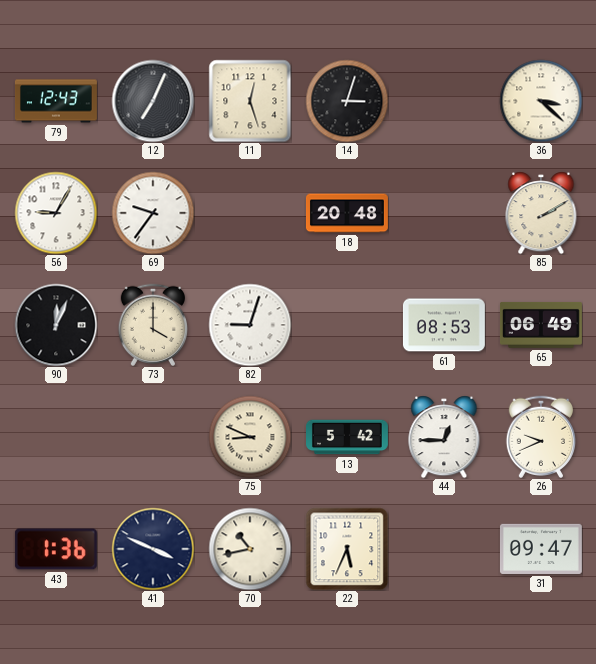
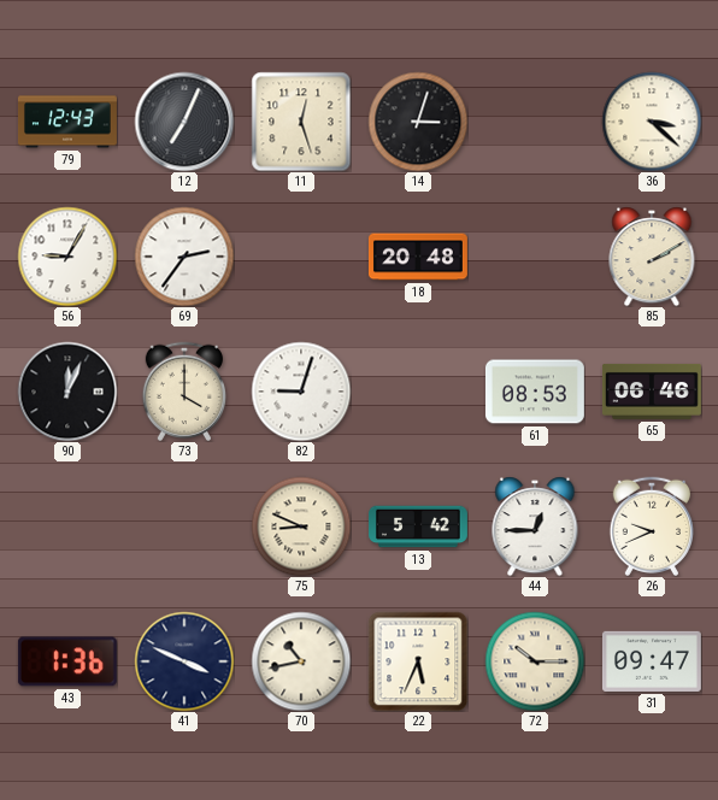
69: 9:36 -> 2:36 (184, 257)
65: 06:49 -> 06:46 (652, 392)
72: none -> 10:15 (535, 661)
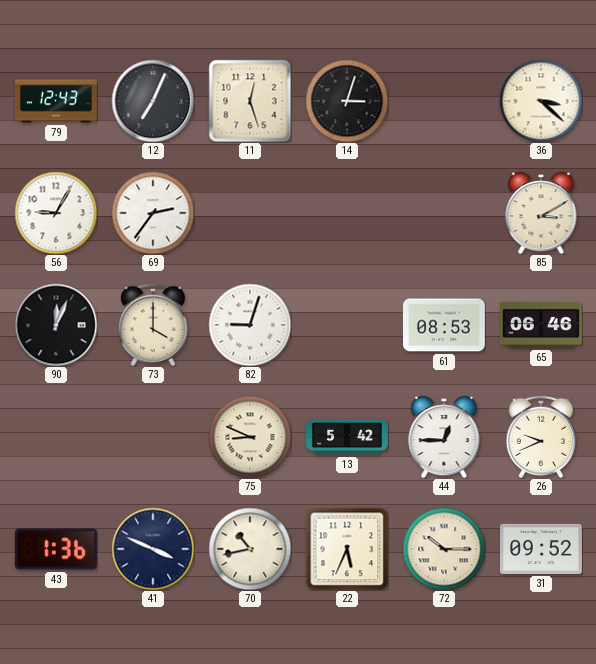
18: 20:48 -> none (418, 257)
85: 2:10 -> 3:10 (541, 213)
31: 09:47 -> 09:52 (541, 549)
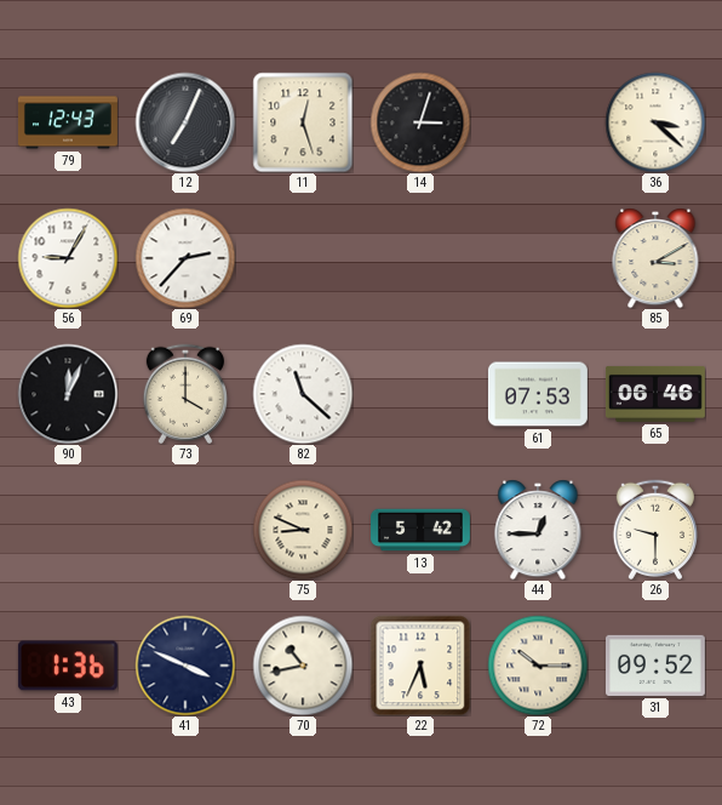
69: 2:36 -> 2:37 (185, 258)
82: 9:03 -> 11:22 (303, 394)
61: 08:53 -> 07:53 (538, 394)
26: 9:41 -> 9:30 (654, 530)
